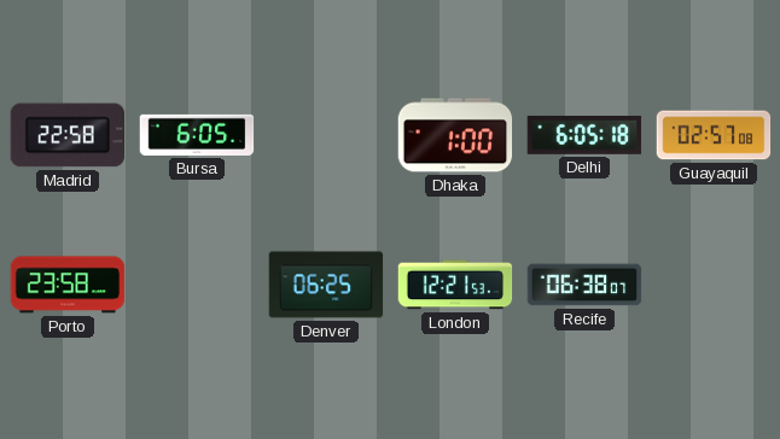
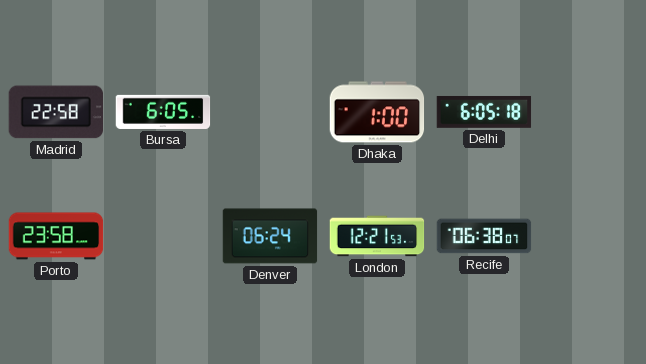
Guayaquil: 02:57 -> none (714, 135)
Denver: 06:25 -> 06:24 (270, 236)
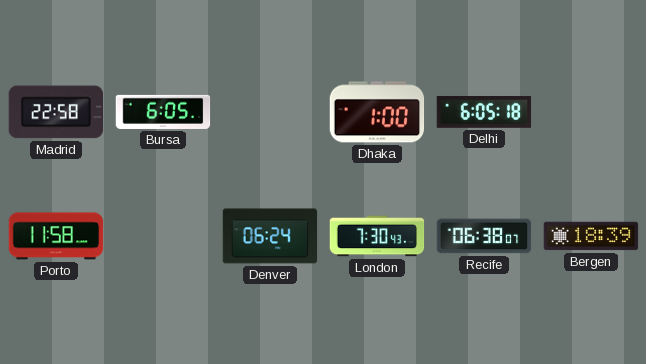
Porto: 23:58 -> 11:58 (56, 236)
London: 12:21 -> 7:30 (377, 236)
Bergen: none -> 18:39 (591, 236)
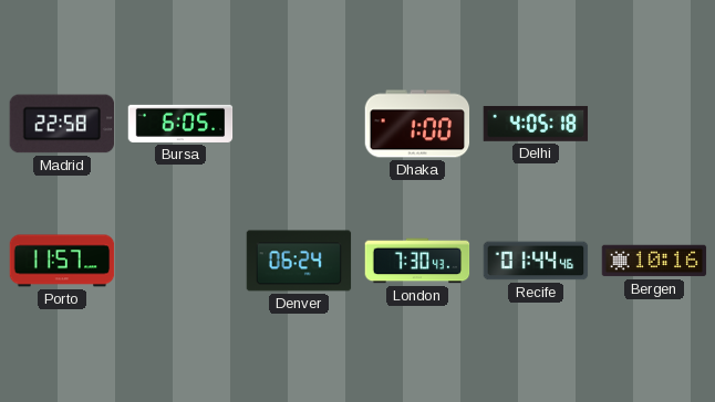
Delhi: 6:05 -> 4:05 (536, 124)
Porto: 11:58 -> 11:57 (62, 261)
Recife: 06:38 -> 01:44 (536, 261)
Bergen: 18:39 -> 10:16 (654, 261)
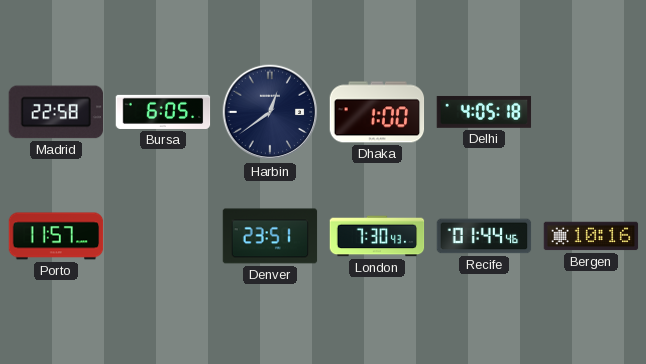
Harbin: none -> 12:39 (270, 112)
Denver: 06:24 -> 23:51 (270, 236)
